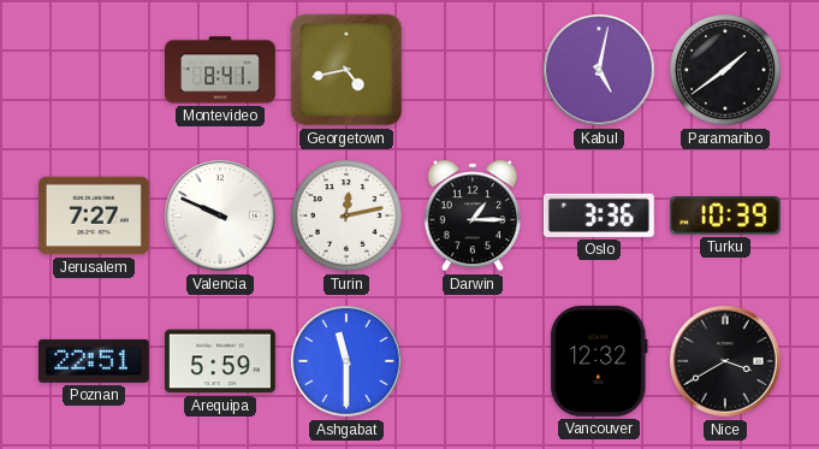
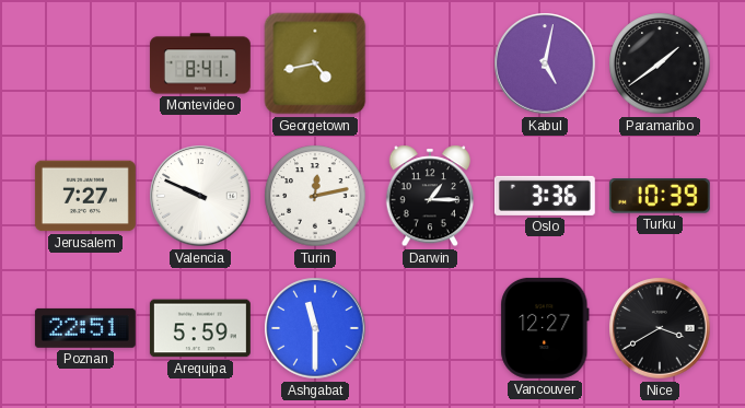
Vancouver: 12:32 -> 12:27 (545, 328)
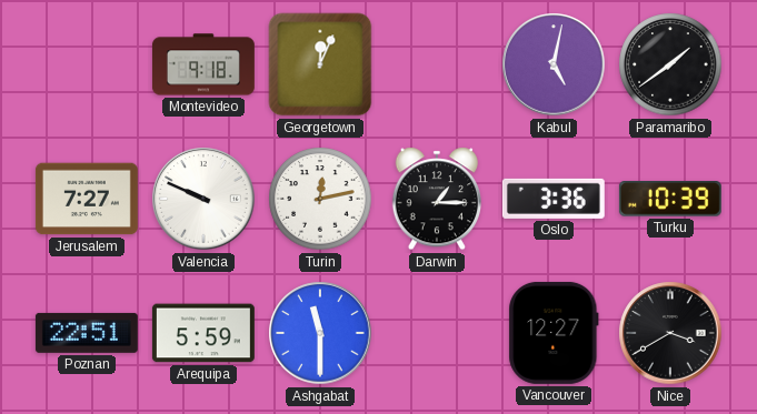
Montevideo: 8:41 -> 9:18 (203, 64)
Georgetown: 4:43 -> 12:04 (320, 64)
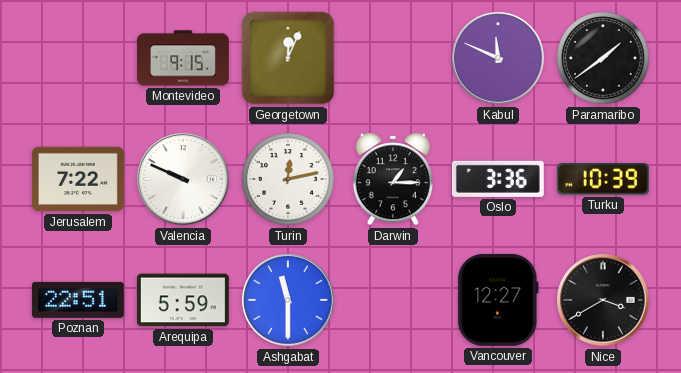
Montevideo: 9:18 -> 9:15 (183, 58)
Kabul: 5:02 -> 11:49 (498, 58)
Jerusalem: 7:27 -> 7:22 (78, 179)
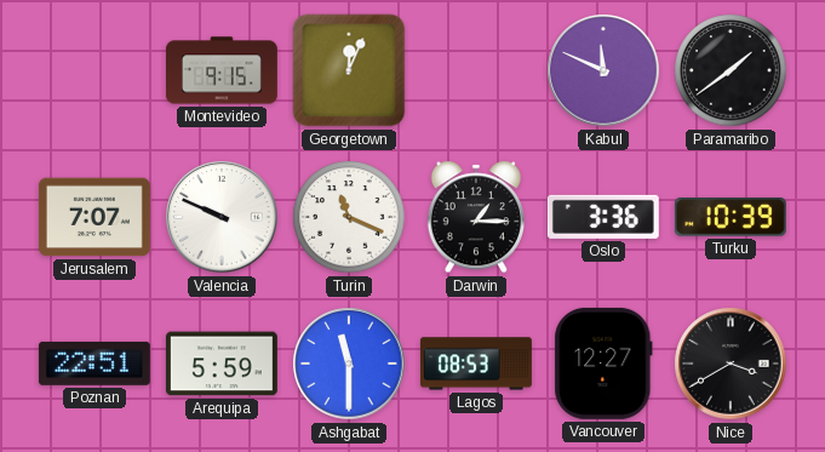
Jerusalem: 7:22 -> 7:07 (94, 217)
Turin: 12:13 -> 11:19 (349, 217)
Lagos: none -> 08:53 (476, 364)
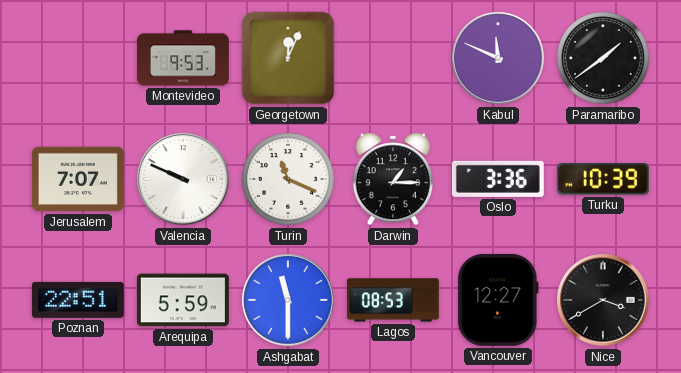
Montevideo: 9:15 -> 9:53 (183, 58)
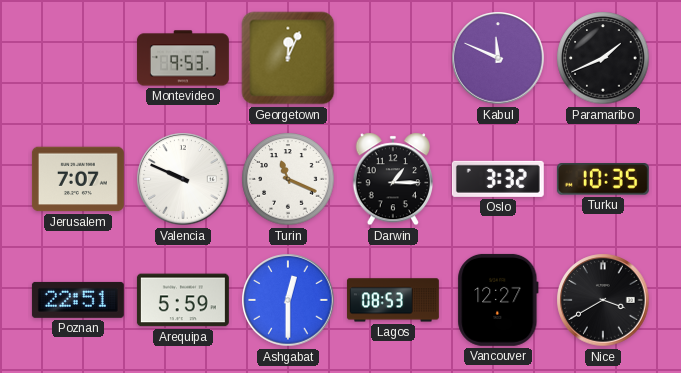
Paramaribo: 1:39 -> 1:41 (603, 58)
Oslo: 3:36 -> 3:32 (498, 179)
Turku: 10:39 -> 10:35 (603, 179)
Ashgabat: 11:30 -> 12:30 (288, 300)
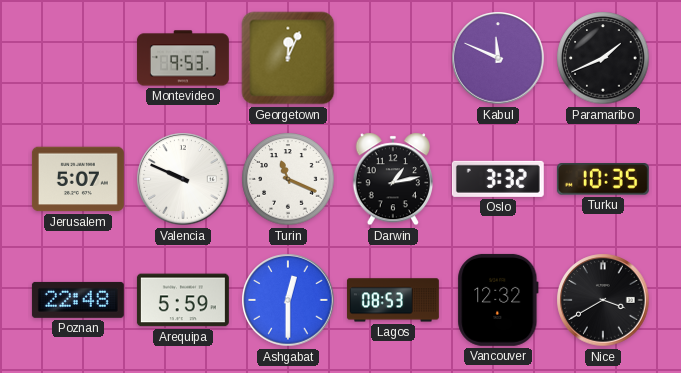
Jerusalem: 7:07 -> 5:07 (78, 179)
Darwin: 1:15 -> 1:13 (392, 179)
Poznan: 22:51 -> 22:48 (78, 300)
Vancouver: 12:27 -> 12:32 (498, 300)
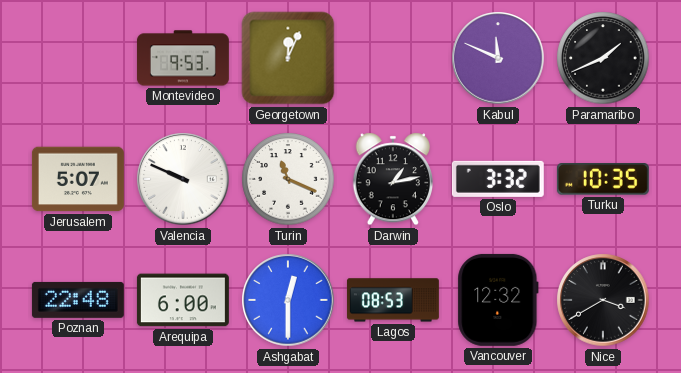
Arequipa: 5:59 -> 6:00 (183, 300)
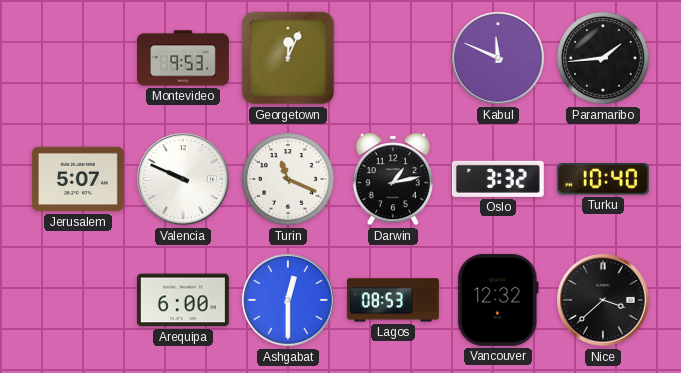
Paramaribo: 1:41 -> 1:44 (603, 58)
Turku: 10:35 -> 10:40 (603, 179)
Poznan: 22:48 -> none (78, 300)
Nice: 3:40 -> 3:38 (603, 300)
